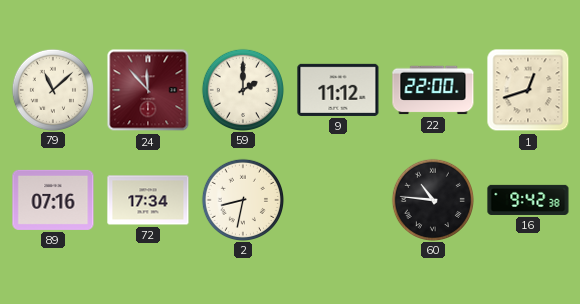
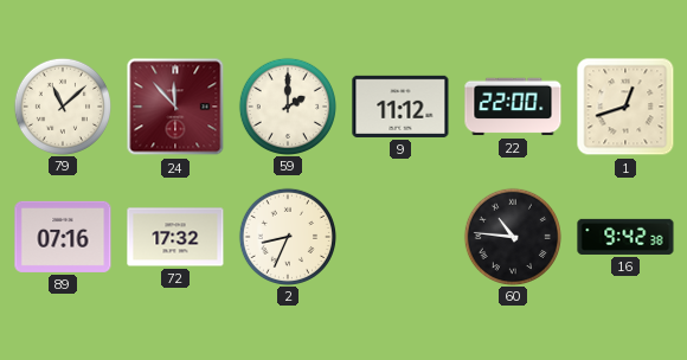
72: 17:34 -> 17:32 (175, 237)
2: 8:32 -> 8:34 (287, 236)
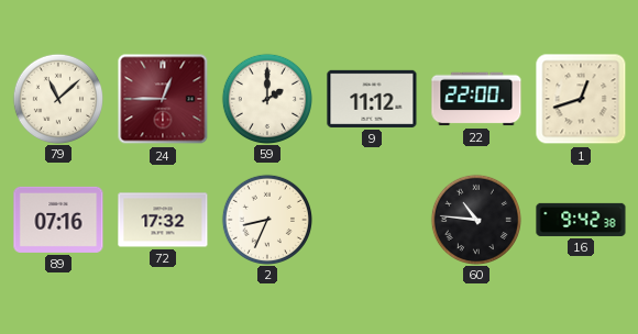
24: 11:53 -> 12:45 (163, 99)
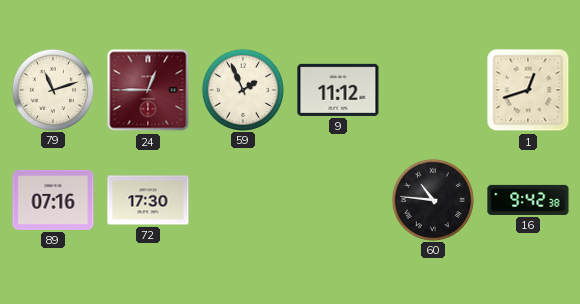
79: 11:08 -> 11:12 (52, 89)
59: 2:00 -> 1:56 (242, 89)
22: 22:00 -> none (476, 99)
72: 17:32 -> 17:30 (148, 200)
2: 8:34 -> none (266, 219)
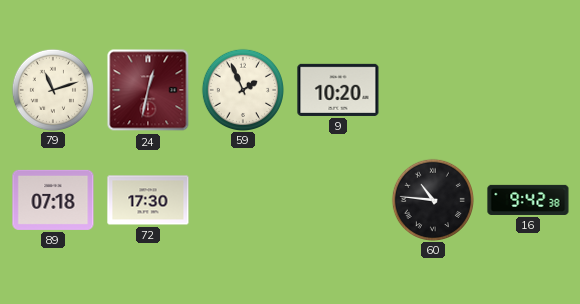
24: 12:45 -> 12:32 (148, 90)
9: 11:12 -> 10:20 (338, 90)
1: 12:42 -> none (528, 90)
89: 07:16 -> 07:18 (53, 200)
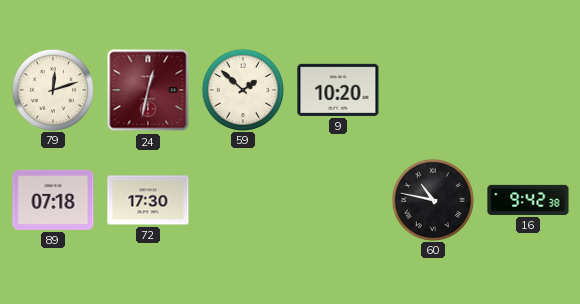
79: 11:12 -> 12:12 (52, 89)
59: 1:56 -> 1:52 (242, 89)
60: 10:46 -> 10:47 (432, 199)
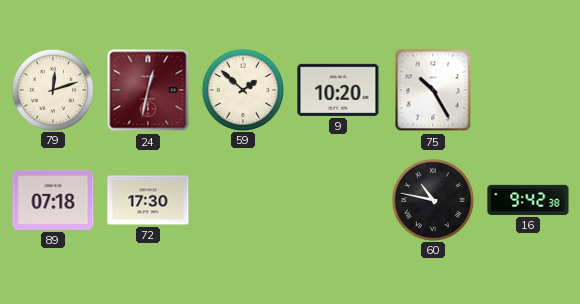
75: none -> 10:25 (433, 90)
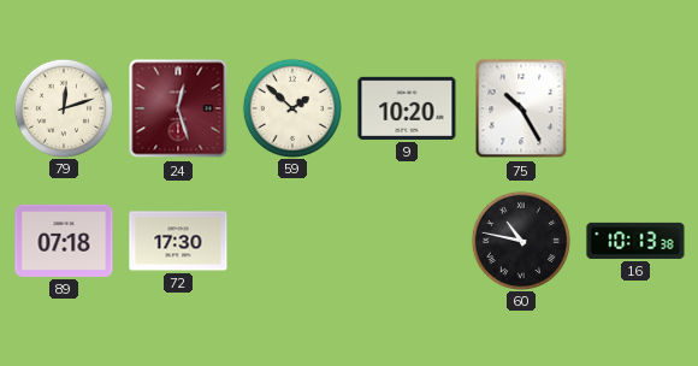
24: 12:32 -> 12:27 (178, 108)
16: 9:42 -> 10:13 (635, 241)
